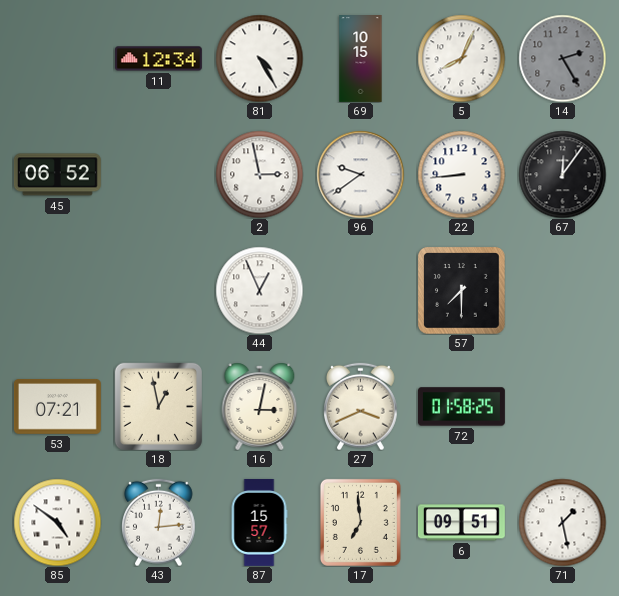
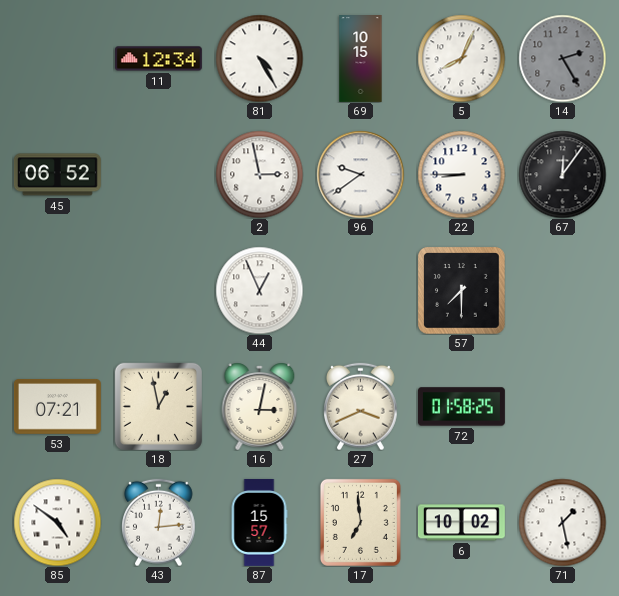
22: 8:44 -> 8:45 (461, 174)
6: 09:51 -> 10:02 (461, 523)
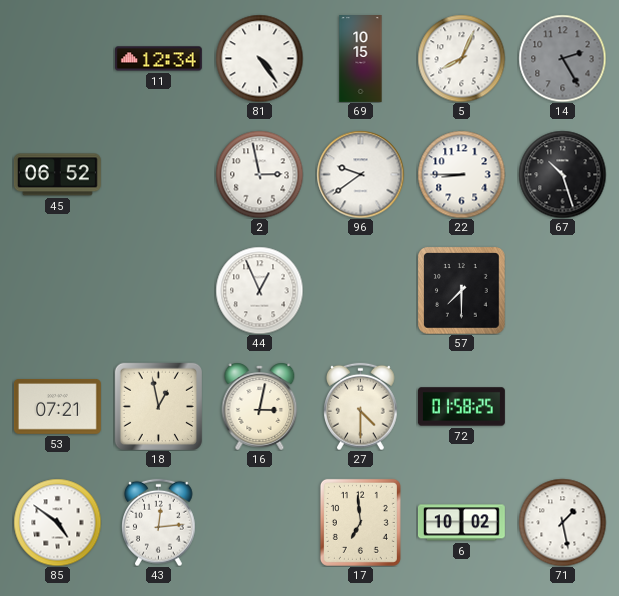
81: 4:25 -> 4:24 (259, 58)
67: 12:06 -> 10:27 (562, 174)
27: 3:41 -> 4:30 (361, 406)
87: 15:57 -> none (259, 522)
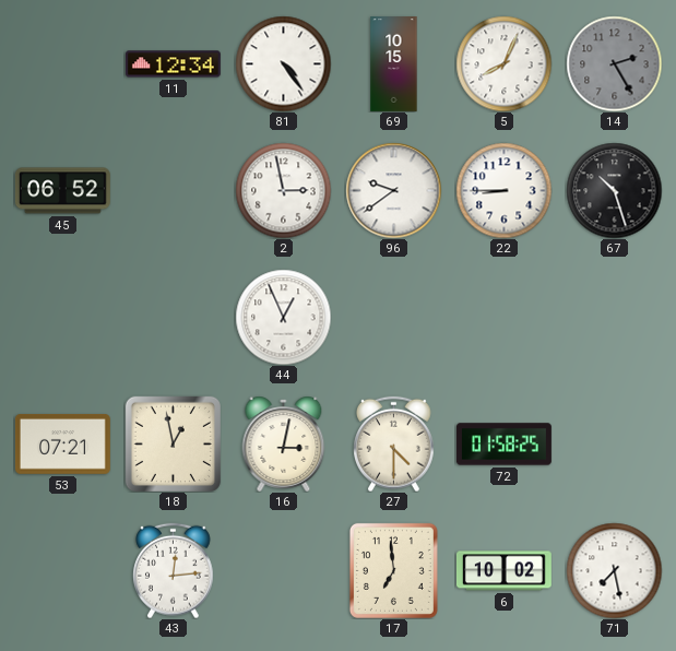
57: 7:30 -> none (461, 290)
85: 4:51 -> none (57, 522)
71: 1:28 -> 7:28 (614, 570)
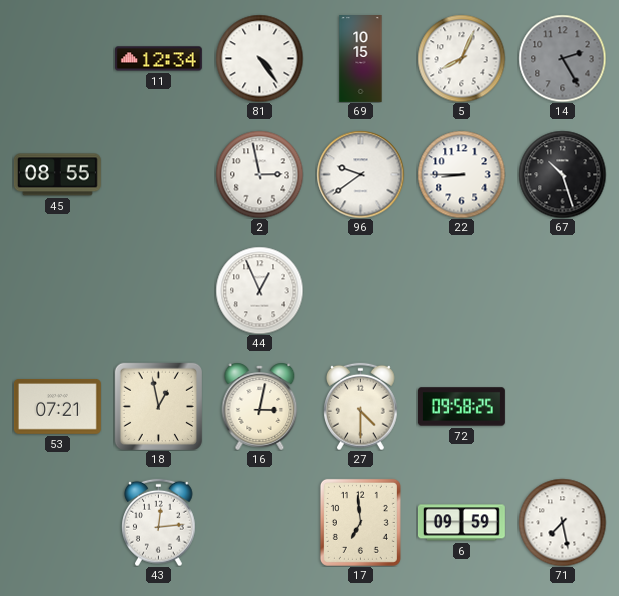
45: 06:52 -> 08:55 (57, 175)
72: 01:58 -> 09:58 (461, 407)
6: 10:02 -> 09:59 (461, 523)
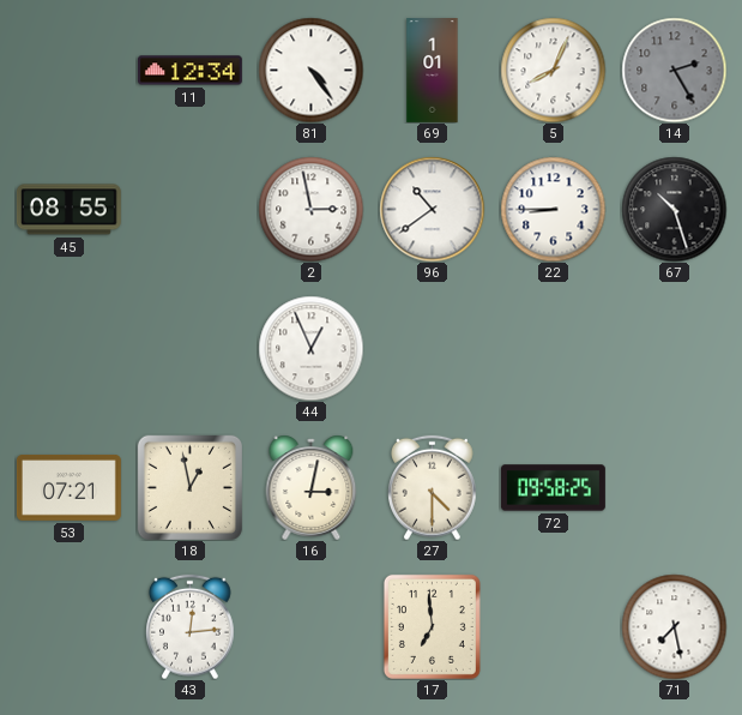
69: 10:15 -> 1:01 (433, 71)
96: 9:39 -> 10:39 (432, 209)
6: 09:59 -> none (461, 523)
